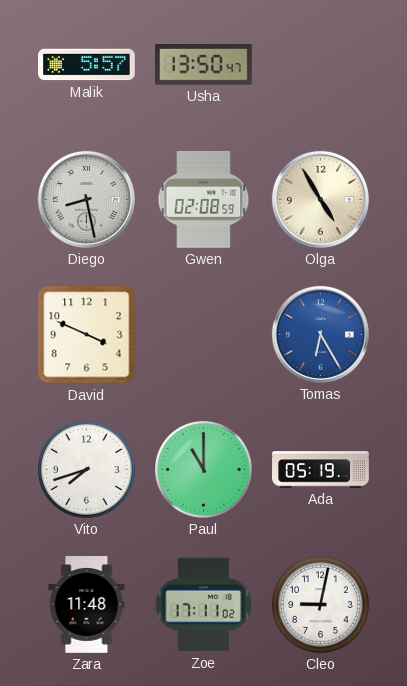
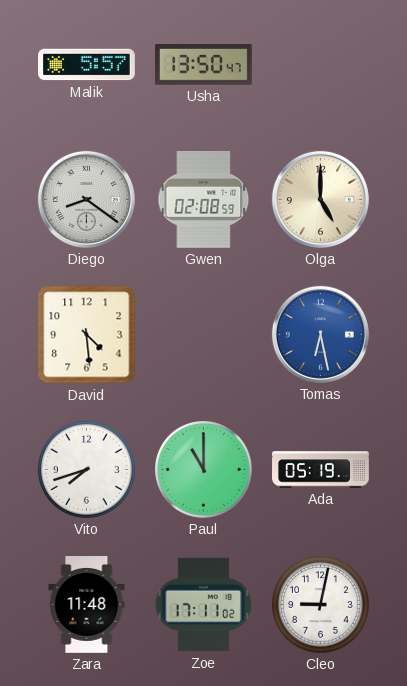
Diego: 8:28 -> 8:21 (86, 199)
Olga: 4:55 -> 5:00 (320, 199)
David: 3:49 -> 4:29 (87, 335)
Tomas: 6:25 -> 6:28 (320, 334)
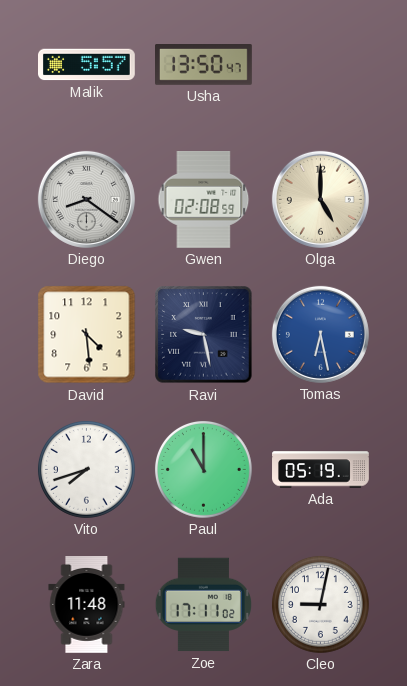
Ravi: none -> 9:28 (204, 335)
